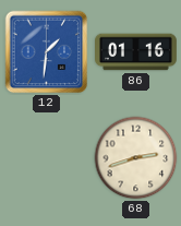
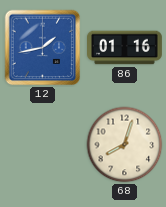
12: 1:31 -> 1:43 (43, 48)
68: 2:42 -> 8:03 (125, 145)
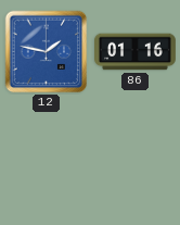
12: 1:43 -> 1:47 (47, 52)
68: 8:03 -> none (125, 145)
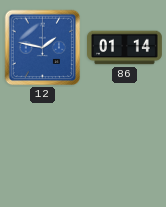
86: 01:16 -> 01:14 (125, 48)
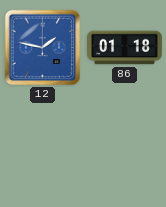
86: 01:14 -> 01:18 (125, 48)
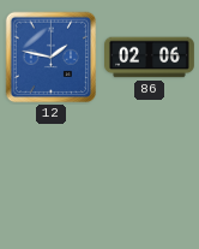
86: 01:18 -> 02:06 (150, 58)
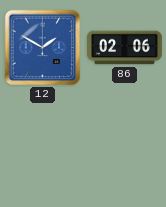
12: 1:47 -> 1:50 (43, 48)
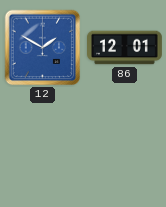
86: 02:06 -> 12:01 (125, 48)
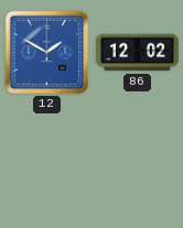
86: 12:01 -> 12:02 (138, 53)
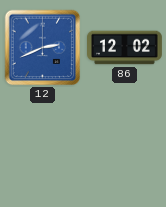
12: 1:50 -> 2:41 (43, 48)
